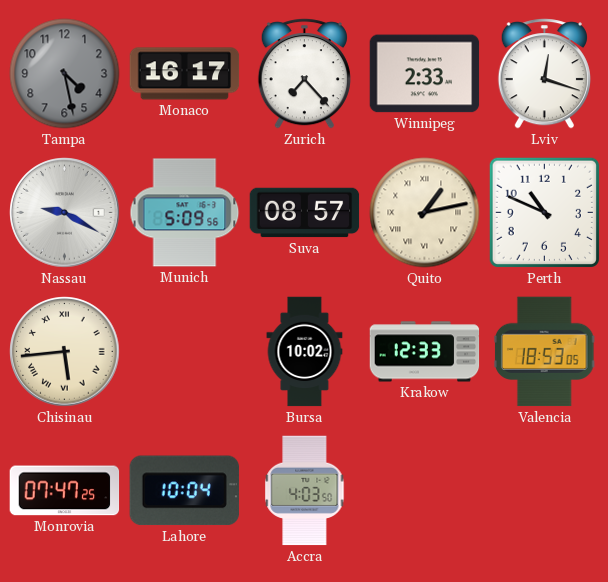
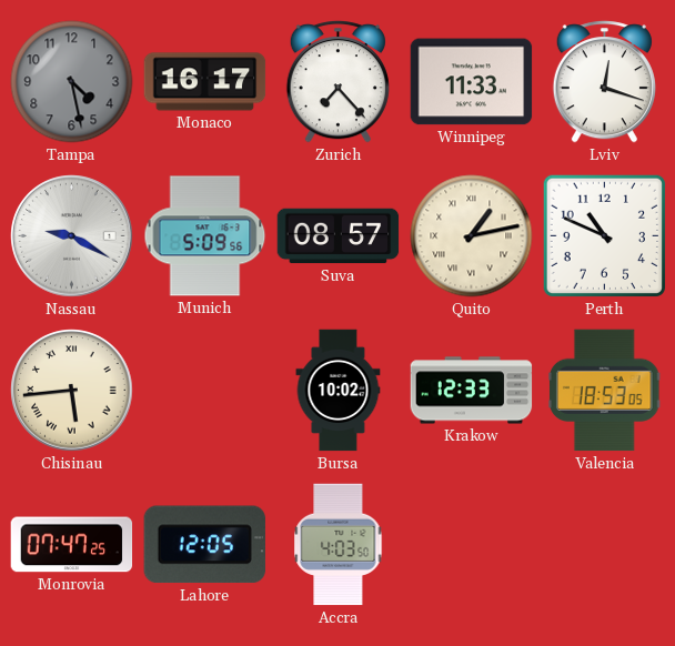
Winnipeg: 2:33 -> 11:33 (472, 82)
Lahore: 10:04 -> 12:05 (204, 545)
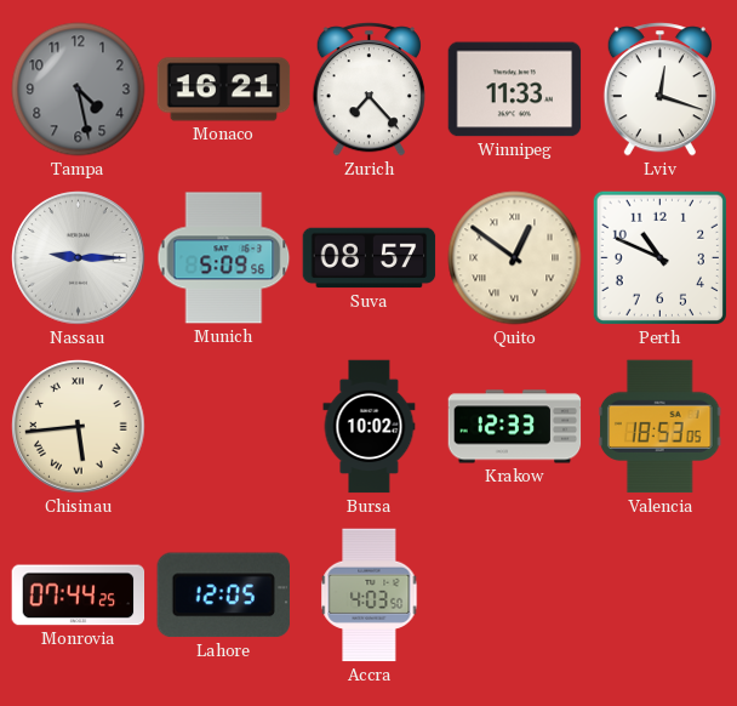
Monaco: 16:17 -> 16:21 (224, 90)
Nassau: 9:20 -> 9:15 (79, 258)
Quito: 1:13 -> 12:51 (515, 258)
Monrovia: 07:47 -> 07:44 (79, 596)
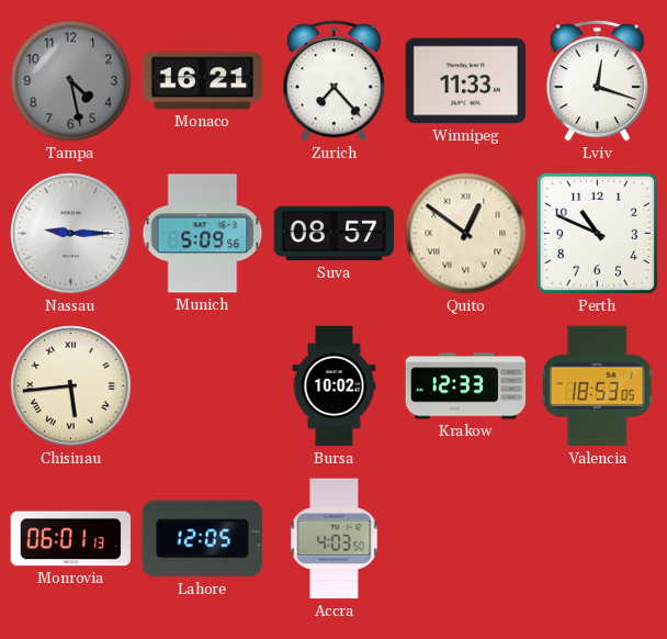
Monrovia: 07:44 -> 06:01 (71, 539)
